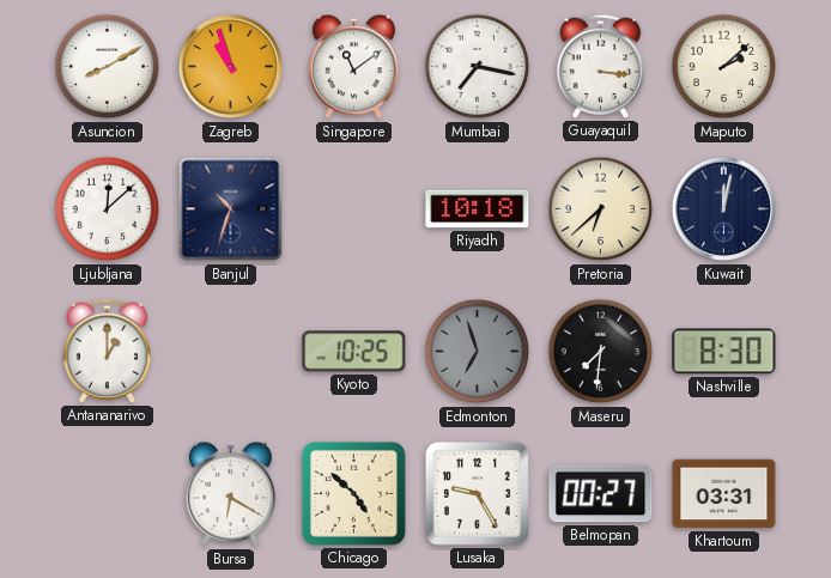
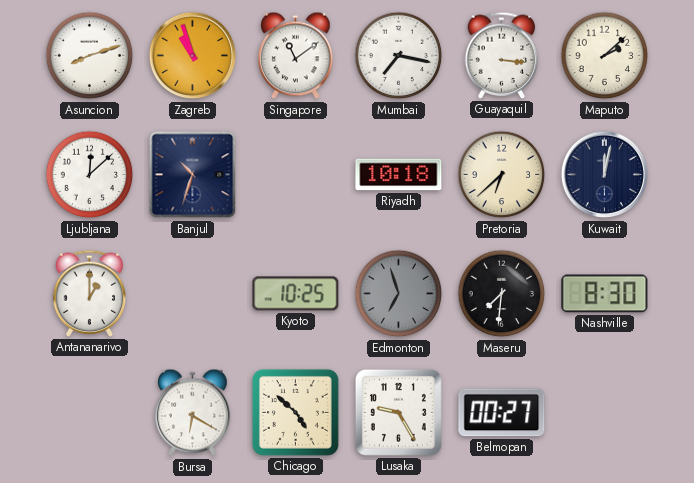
Asuncion: 8:10 -> 8:12 (90, 56)
Khartoum: 03:31 -> none (724, 494)
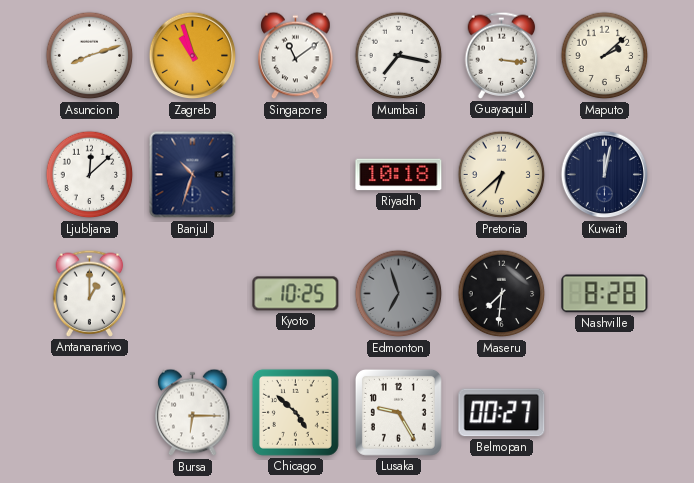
Nashville: 8:30 -> 8:28 (605, 294)
Bursa: 6:20 -> 6:15 (193, 413)
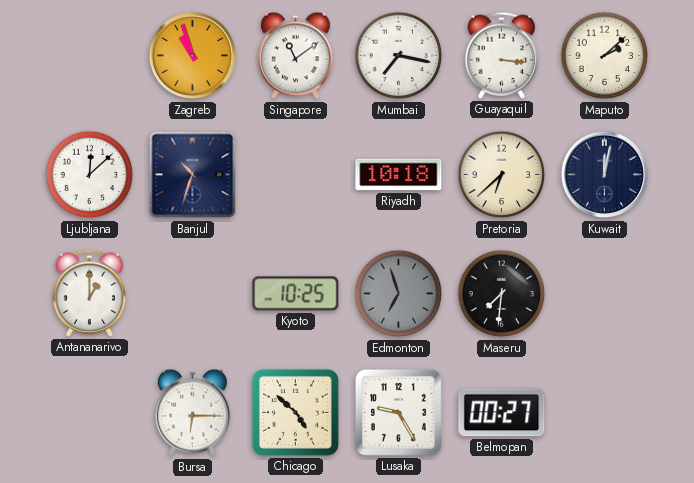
Asuncion: 8:12 -> none (90, 56)
Nashville: 8:28 -> none (605, 294)
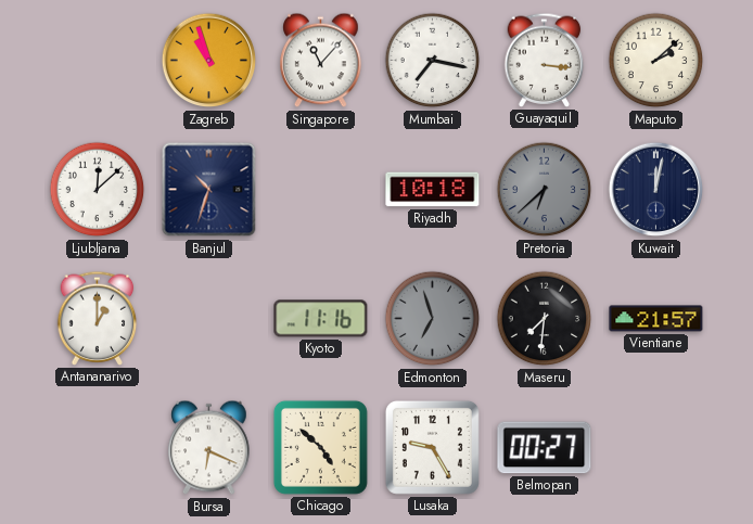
Singapore: 11:09 -> 11:07 (321, 61)
Pretoria dial: cream -> grey (545, 190)
Kyoto: 10:25 -> 11:16 (321, 319)
Vientiane: none -> 21:57 (656, 319)
Bursa: 6:15 -> 6:19 (209, 448)
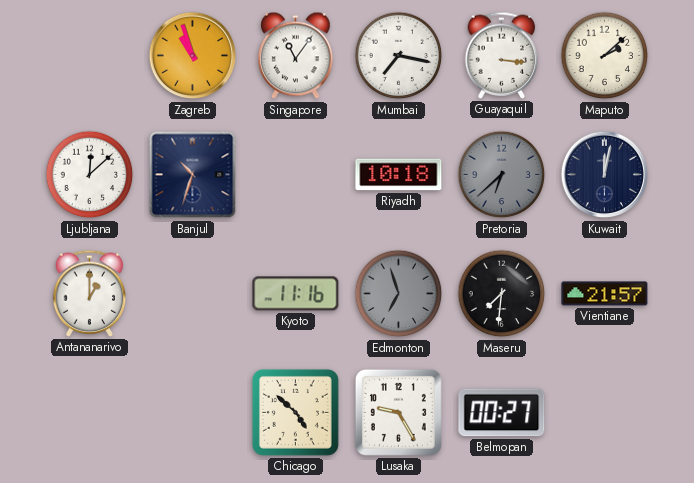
Singapore: 11:07 -> 11:06 (296, 56)
Bursa: 6:19 -> none (209, 448)
